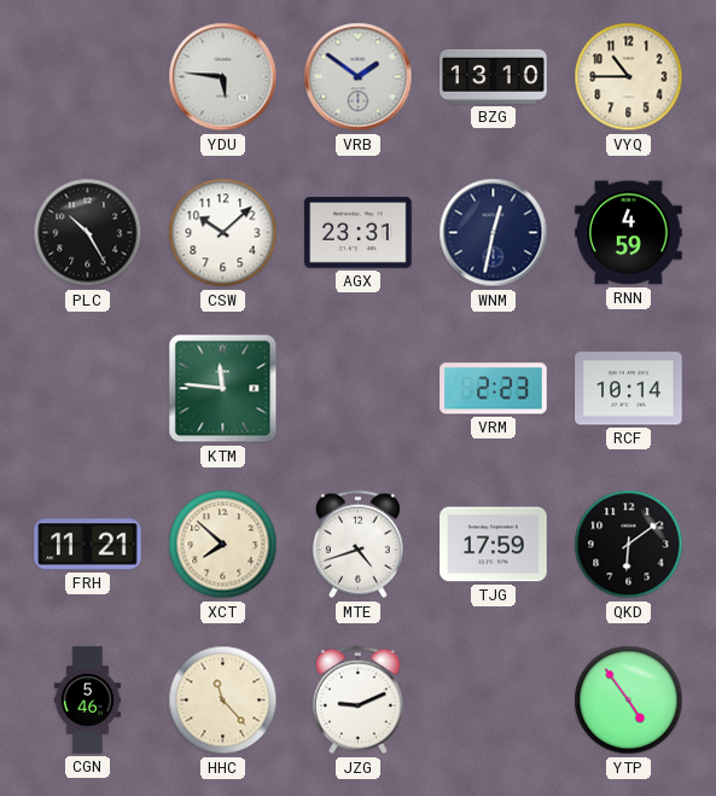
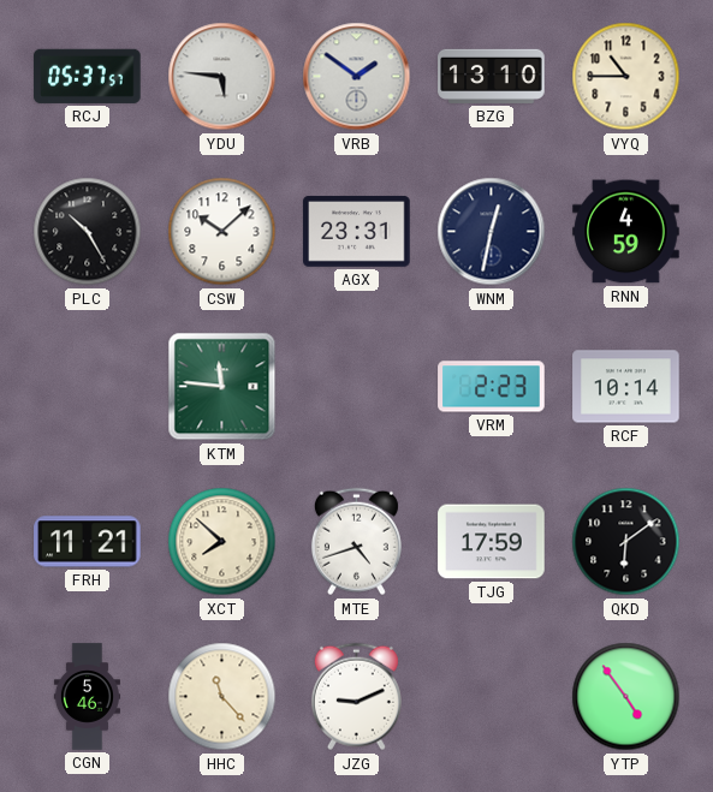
RCJ: none -> 05:37 (88, 76)
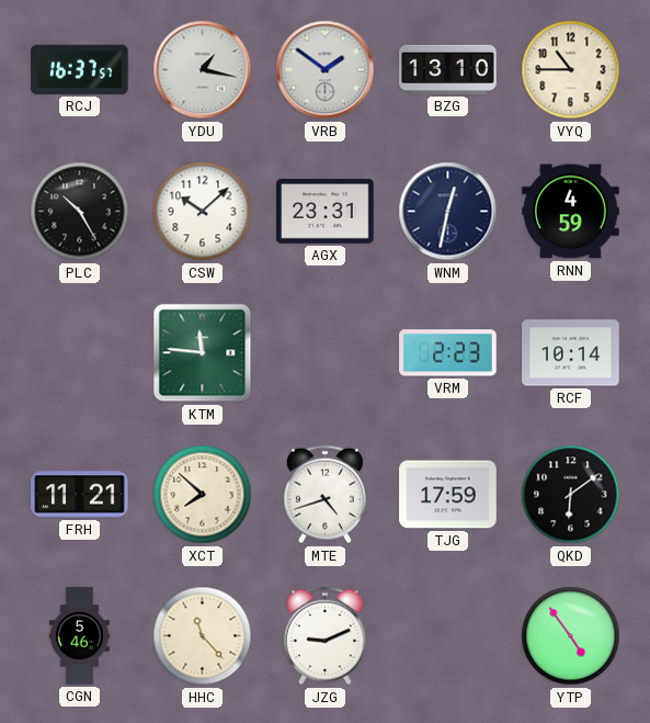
RCJ: 05:37 -> 16:37 (80, 69)
YDU: 5:46 -> 1:17 (203, 70)
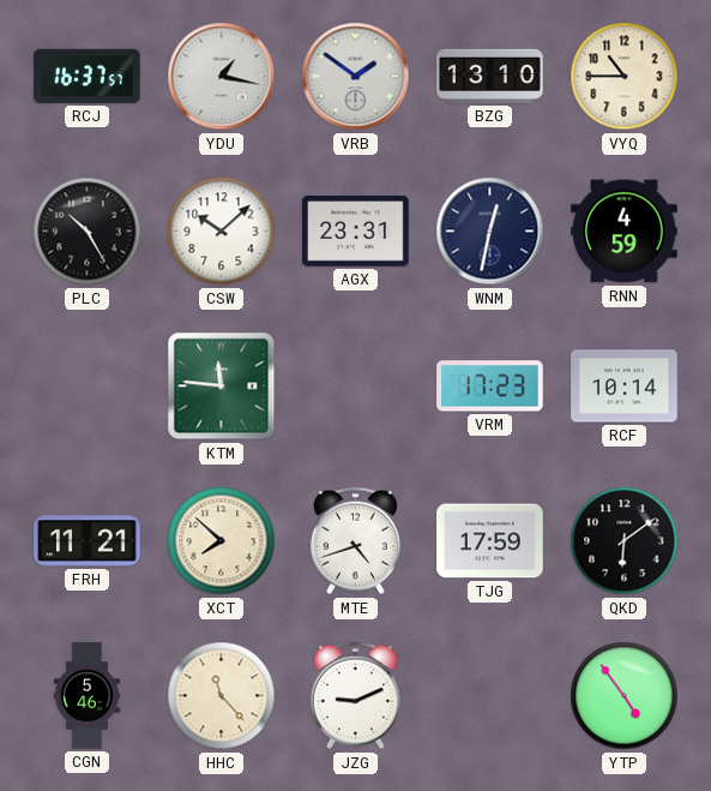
VRM: 2:23 -> 17:23 (490, 386)
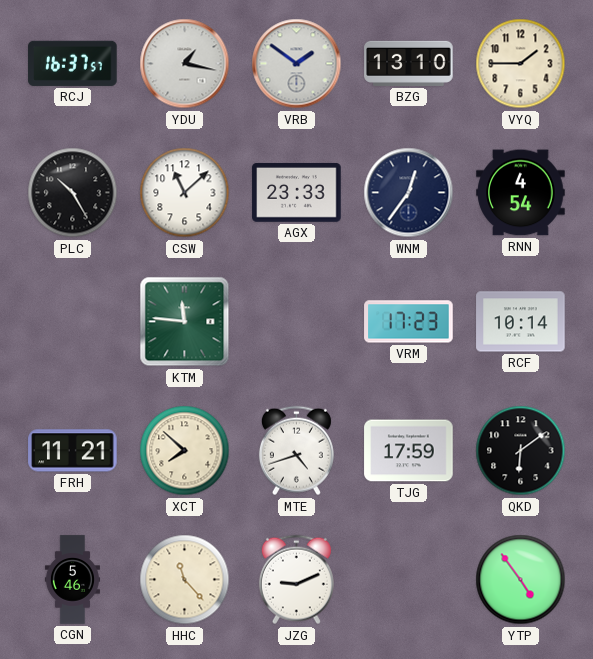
VYQ: 10:45 -> 1:45 (521, 64)
CSW: 10:08 -> 11:08 (185, 193)
AGX: 23:31 -> 23:33 (297, 193)
WNM: 12:32 -> 12:36 (409, 193)
RNN: 4:59 -> 4:54 (521, 193)
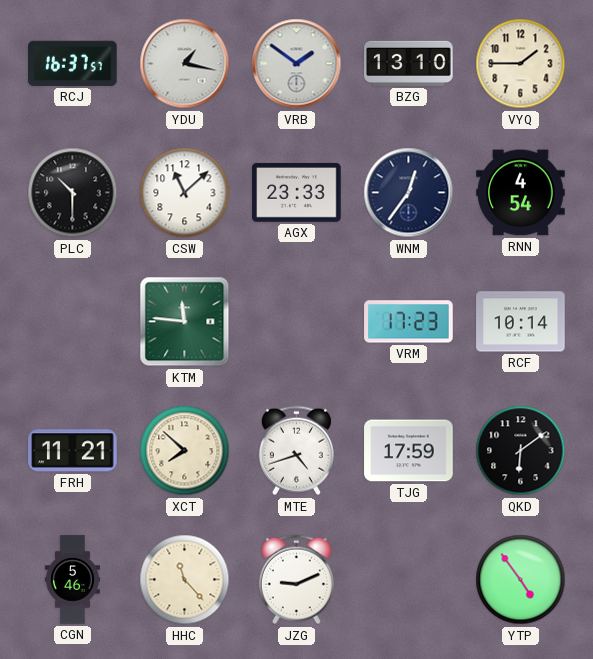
PLC: 10:25 -> 10:30 (73, 193)
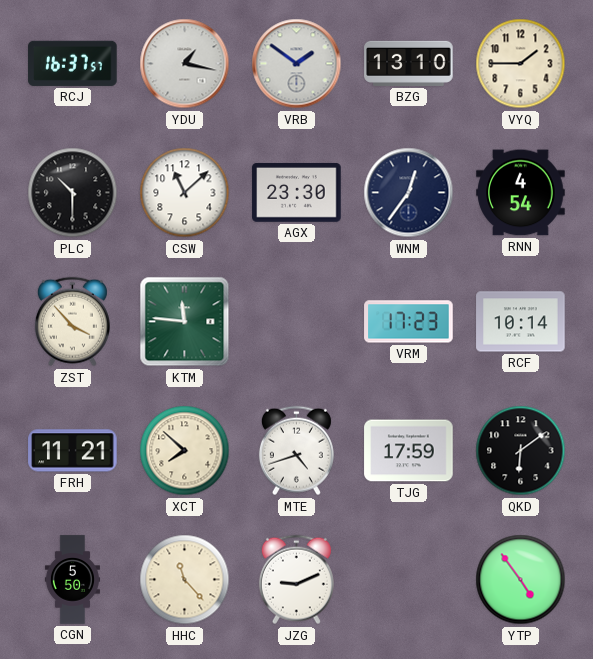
AGX: 23:33 -> 23:30 (297, 193)
ZST: none -> 3:53 (72, 322)
CGN: 5:46 -> 5:50 (72, 580)
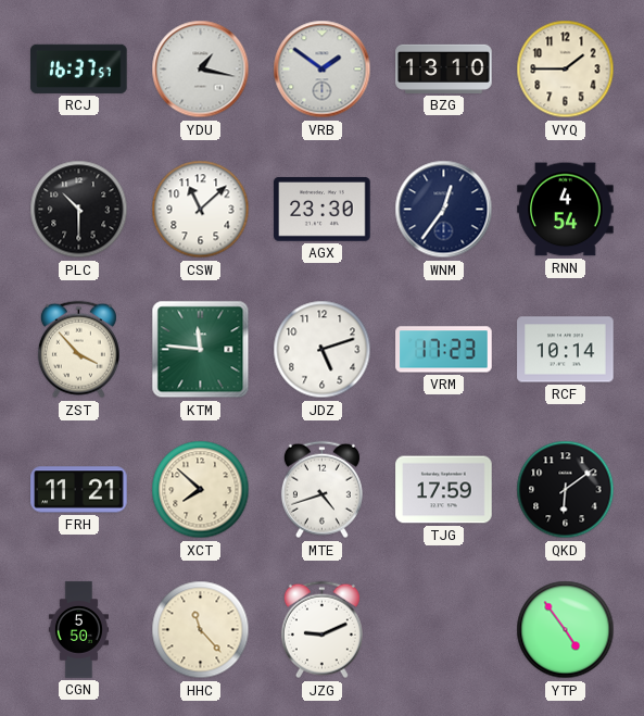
JDZ: none -> 5:12 (323, 350)
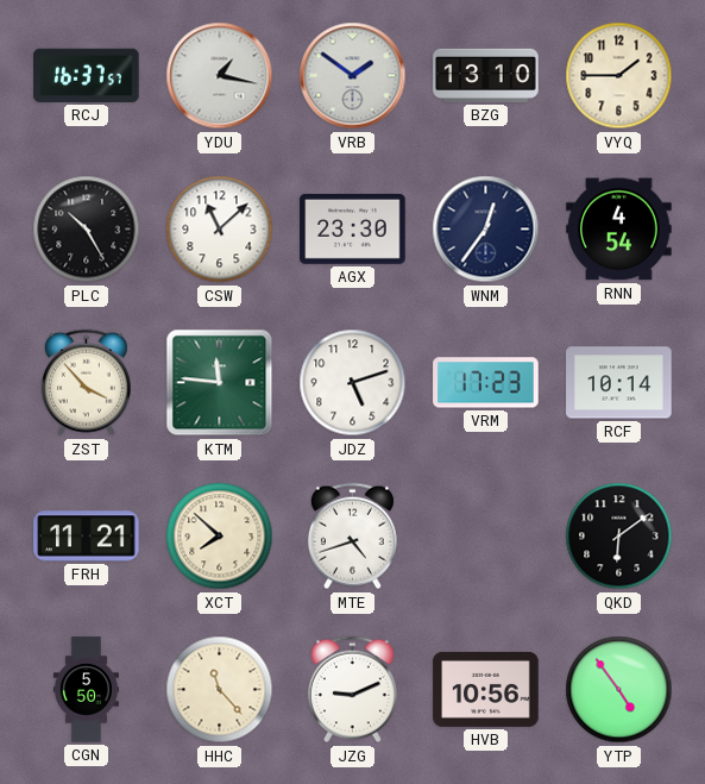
PLC: 10:30 -> 10:25 (87, 230)
TJG: 17:59 -> none (444, 490)
HVB: none -> 10:56 (486, 689)
